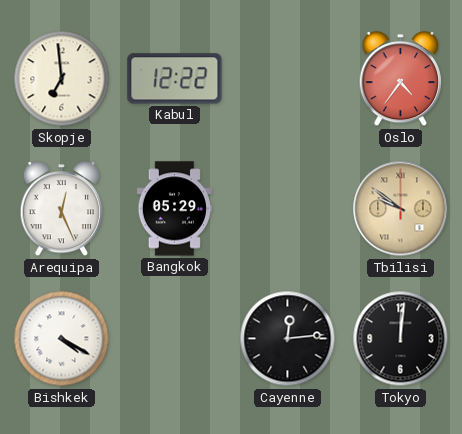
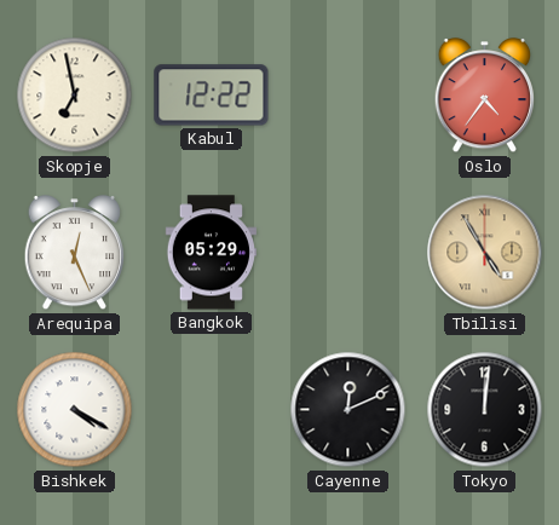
Skopje: 6:59 -> 6:58 (75, 96)
Tbilisi: 9:51 -> 4:55 (485, 253)
Cayenne: 12:14 -> 12:11 (348, 410)
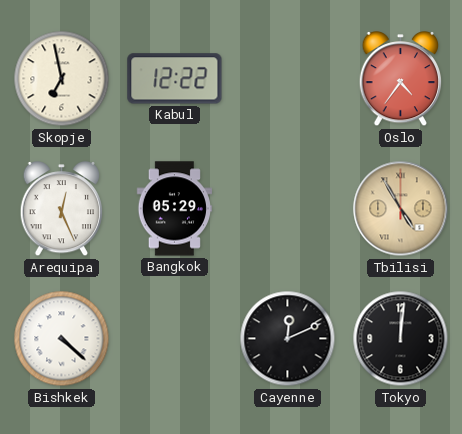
Bishkek: 4:20 -> 4:22 (62, 339)
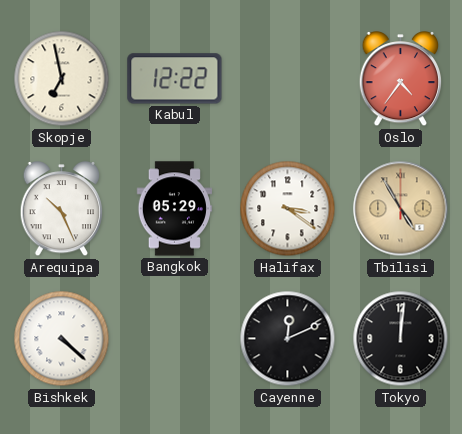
Arequipa: 12:26 -> 10:26 (62, 210)
Halifax: none -> 3:21 (288, 209)
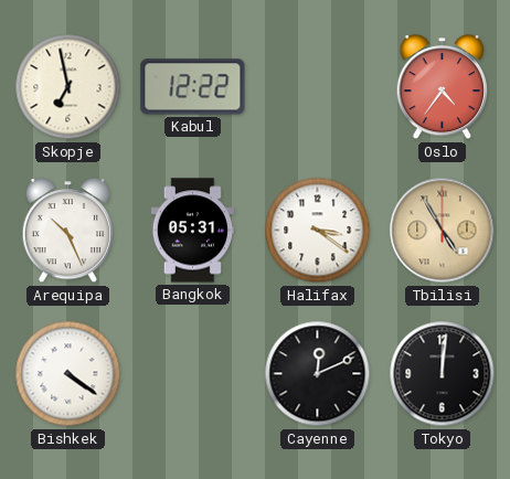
Bangkok: 05:29 -> 05:31 (192, 231)
Bishkek: 4:22 -> 4:21 (68, 374)
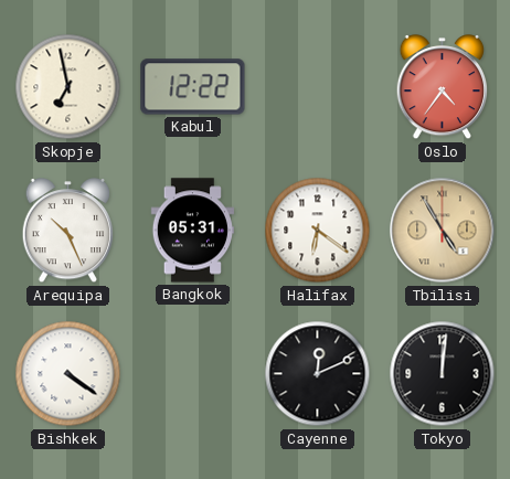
Halifax: 3:21 -> 6:21 (318, 231)
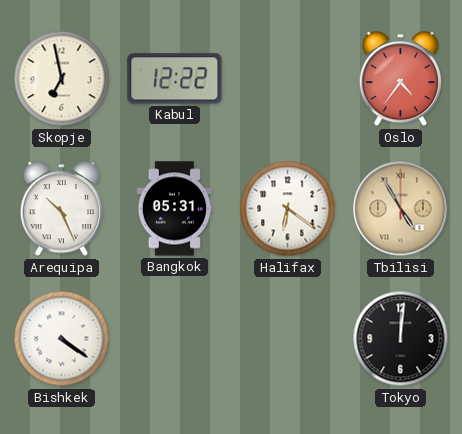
Cayenne: 12:11 -> none (318, 374)
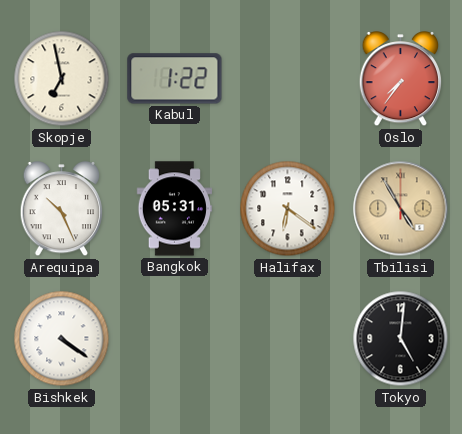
Kabul: 12:22 -> 1:22 (175, 79)
Oslo: 4:36 -> 7:36 (401, 80)
Tokyo: 12:01 -> 5:01 (401, 339)
